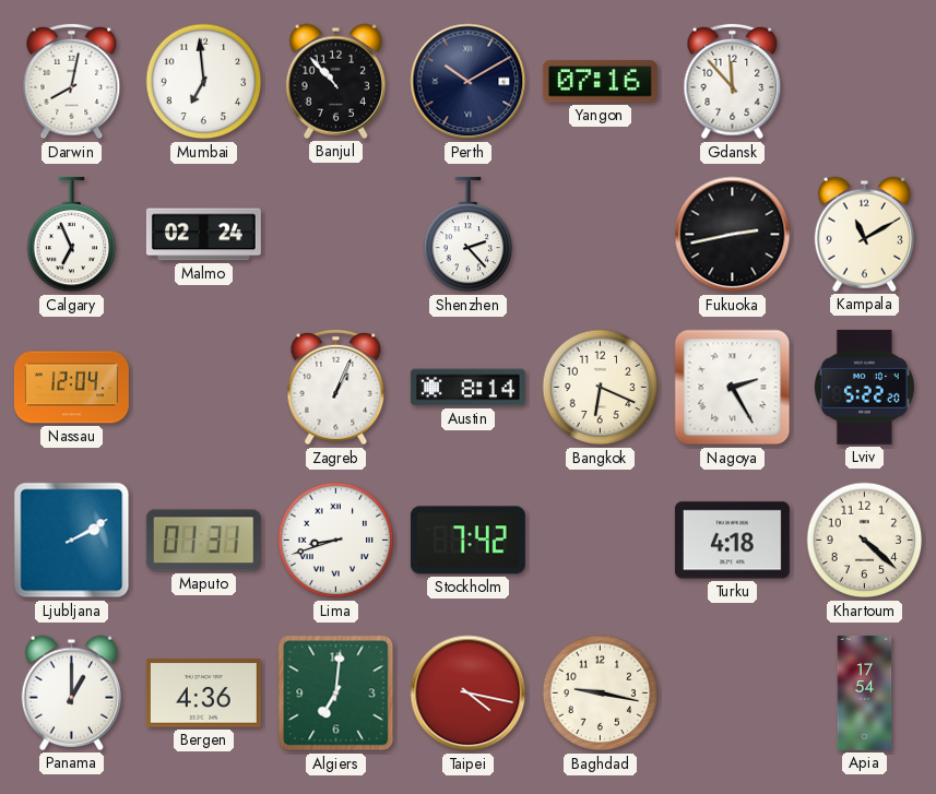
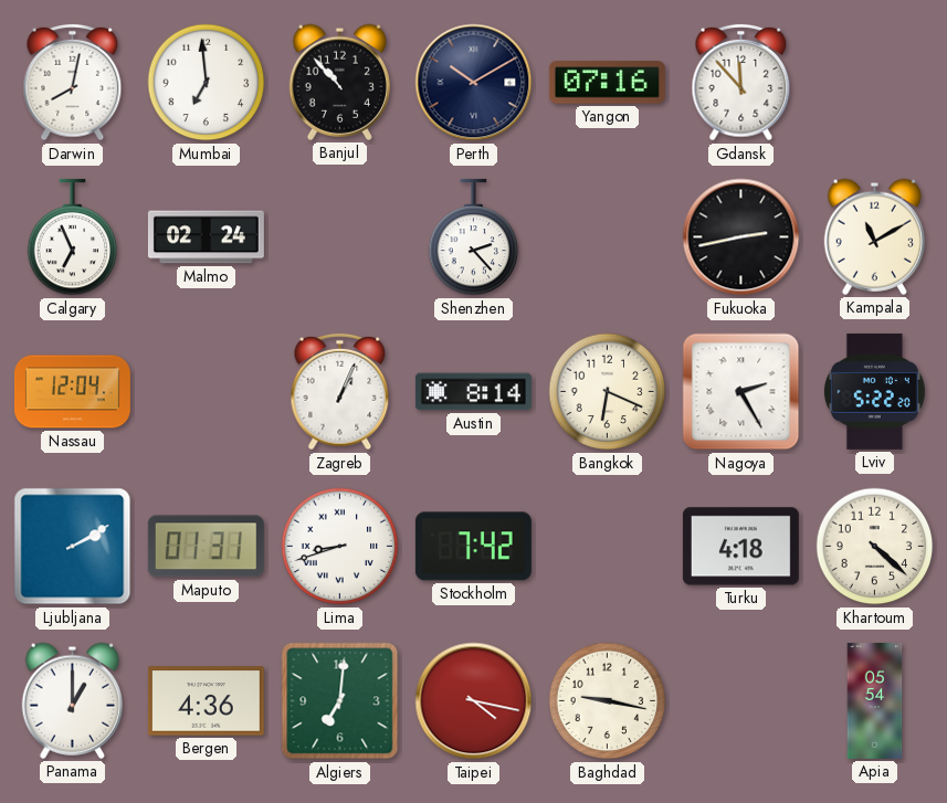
Apia: 17:54 -> 05:54 (875, 700)
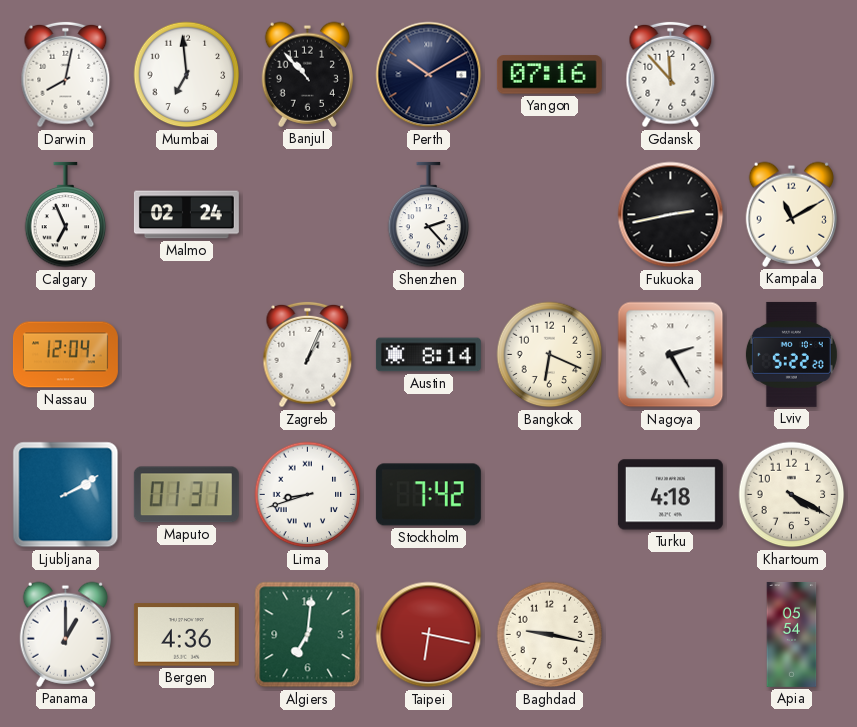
Khartoum: 4:22 -> 4:20 (792, 495)
Taipei: 4:17 -> 6:17 (429, 635)
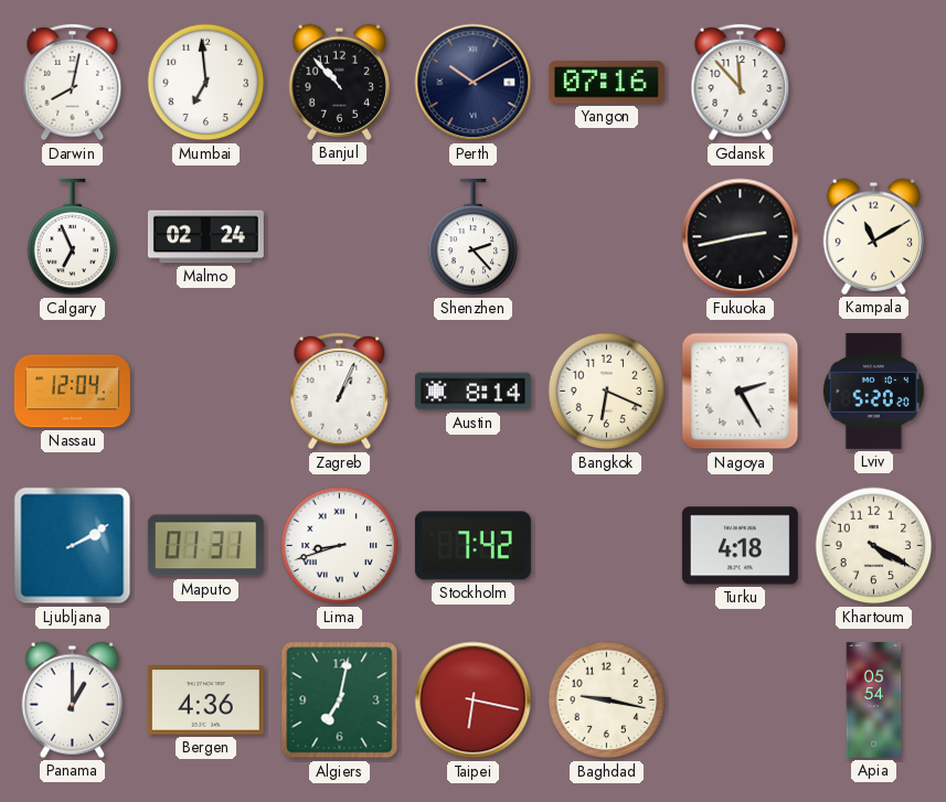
Lviv: 5:22 -> 5:20 (873, 391)
Algiers: 7:01 -> 7:02 (340, 701)
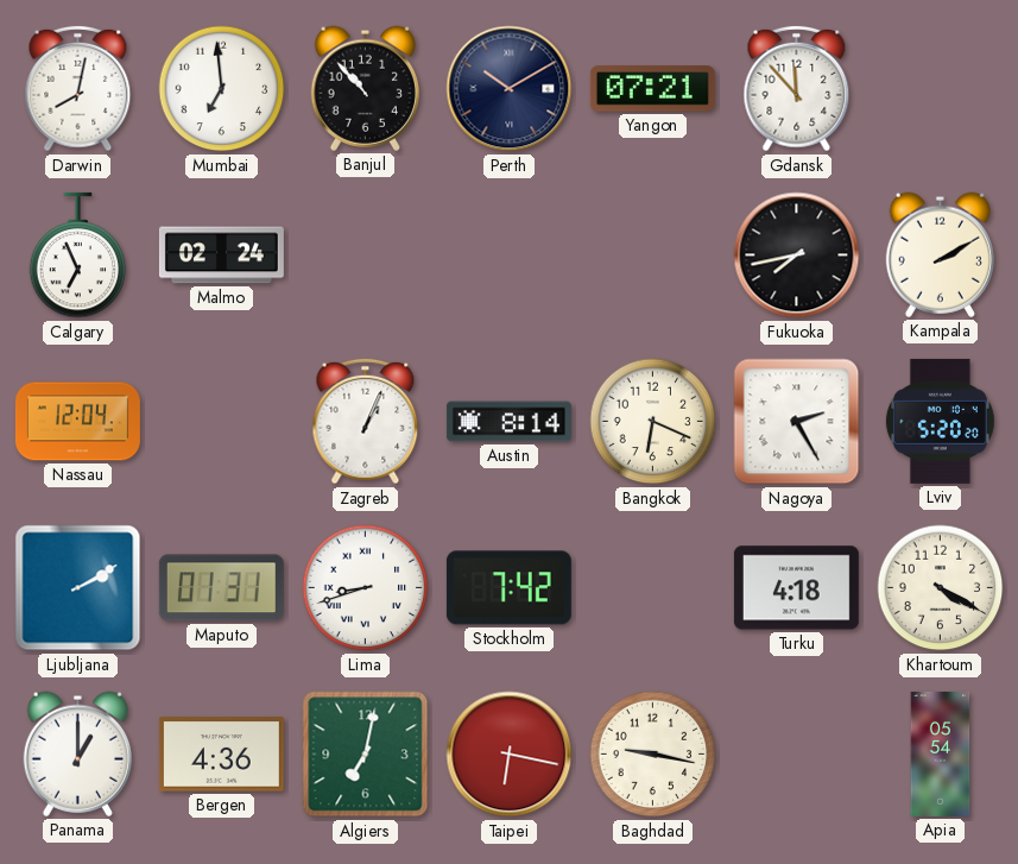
Yangon: 07:16 -> 07:21 (652, 89)
Shenzhen: 2:23 -> none (474, 237)
Fukuoka: 2:43 -> 7:43 (797, 256)
Kampala: 11:10 -> 2:10 (940, 254)
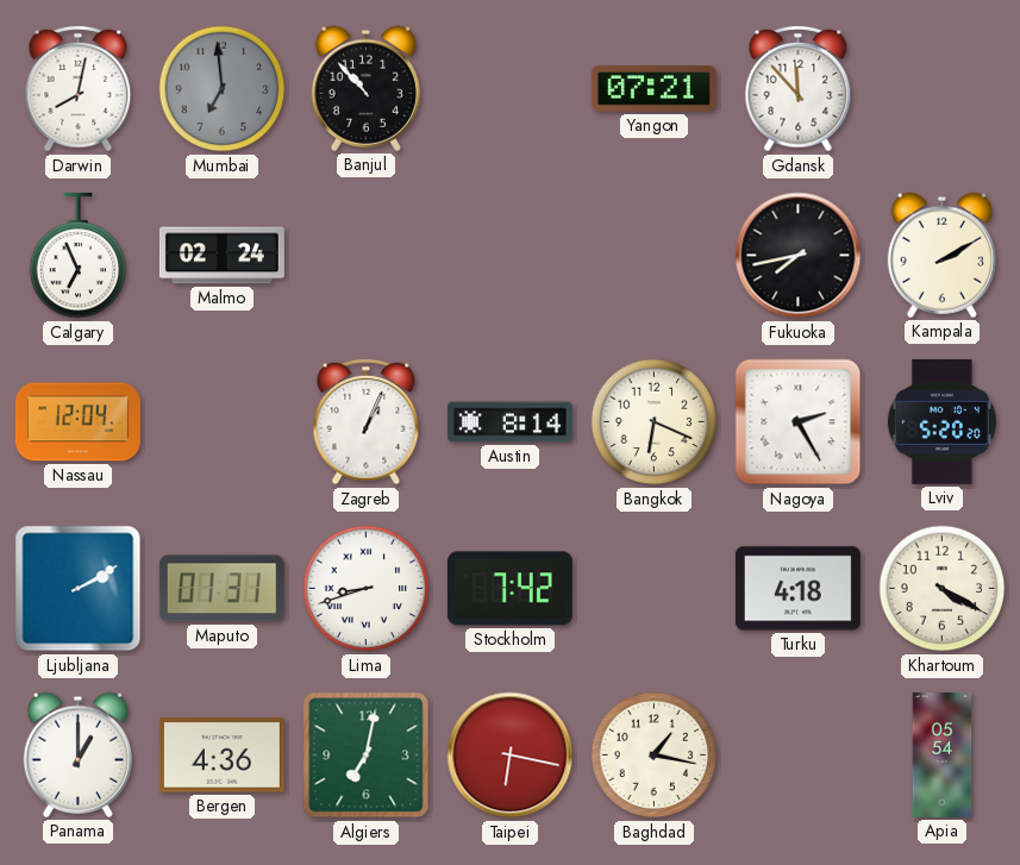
Mumbai dial: white -> grey (223, 89)
Perth: 10:10 -> none (510, 89)
Baghdad: 9:17 -> 1:17 (655, 756)
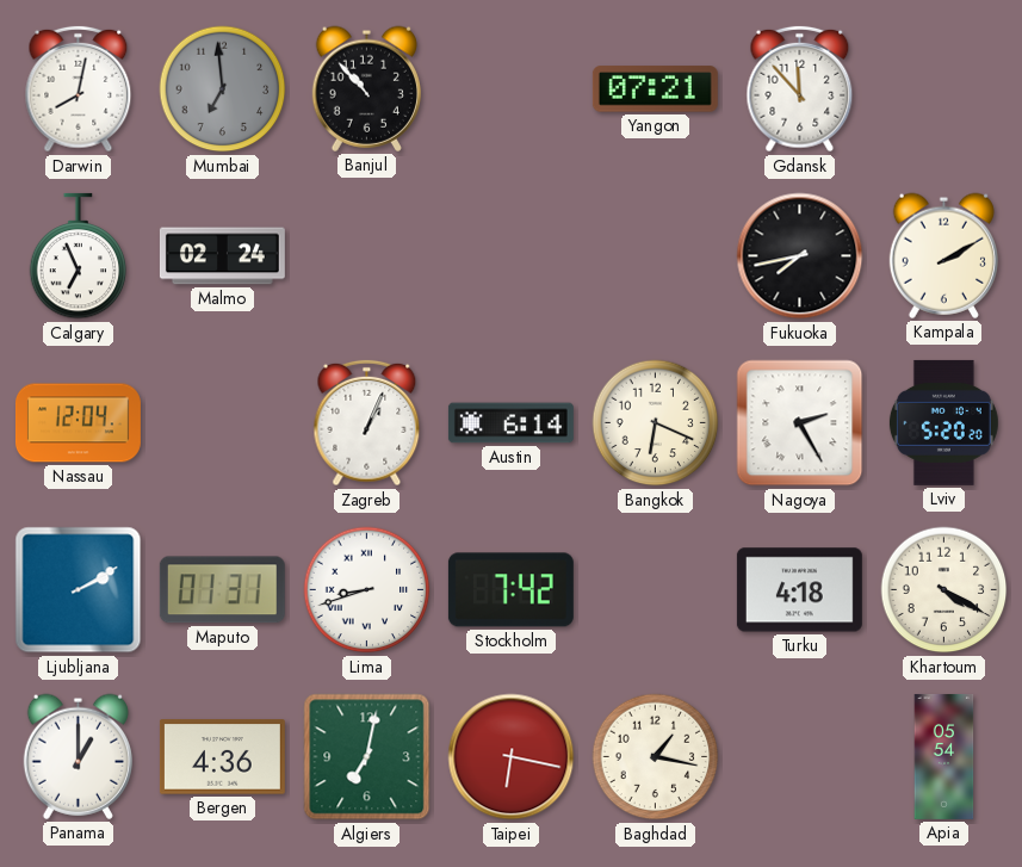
Austin: 8:14 -> 6:14 (510, 423)
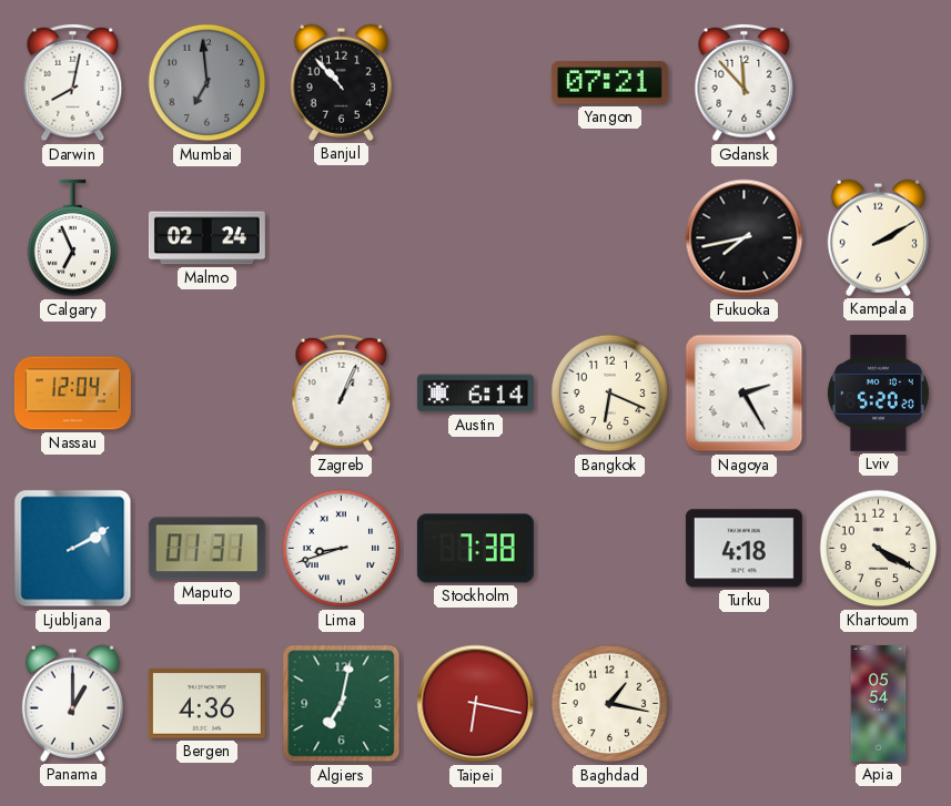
Stockholm: 7:42 -> 7:38 (475, 549)
